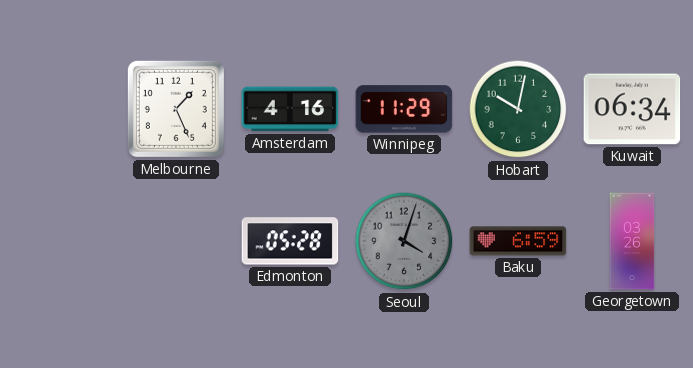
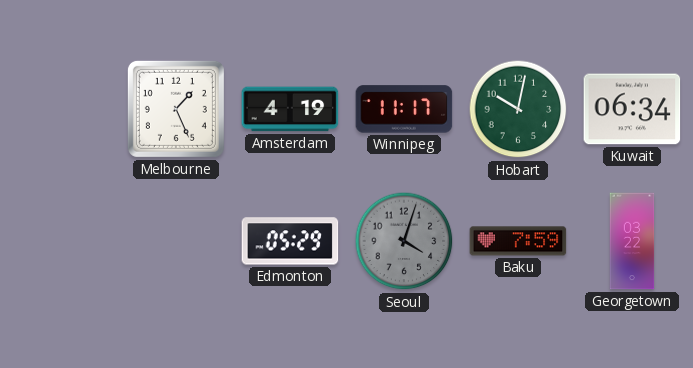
Amsterdam: 4:16 -> 4:19 (290, 109)
Winnipeg: 11:29 -> 11:17 (404, 109)
Edmonton: 05:28 -> 05:29 (290, 241)
Baku: 6:59 -> 7:59 (518, 241)
Georgetown: 03:26 -> 03:22 (632, 241)
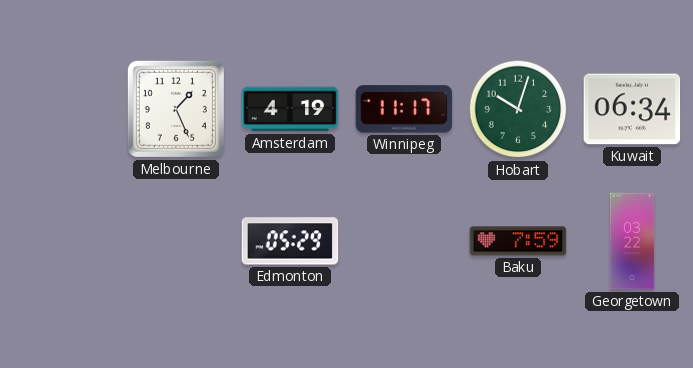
Hobart: 10:02 -> 10:03 (518, 109)
Seoul: 4:03 -> none (404, 241)
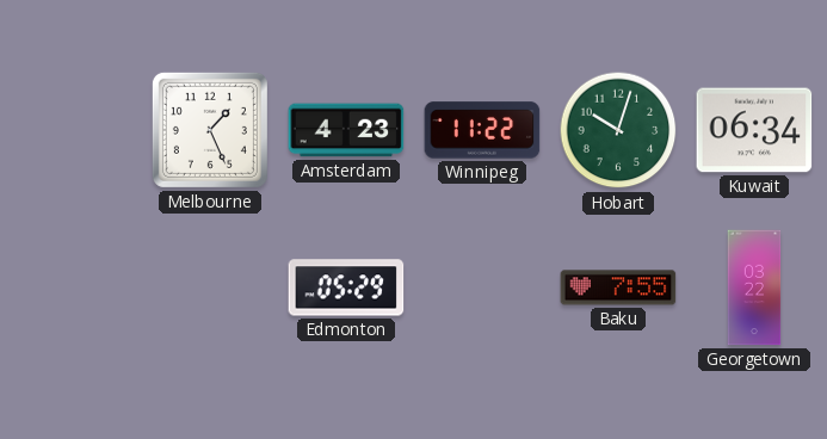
Amsterdam: 4:19 -> 4:23 (346, 130)
Winnipeg: 11:17 -> 11:22 (482, 130)
Baku: 7:59 -> 7:55 (618, 287)
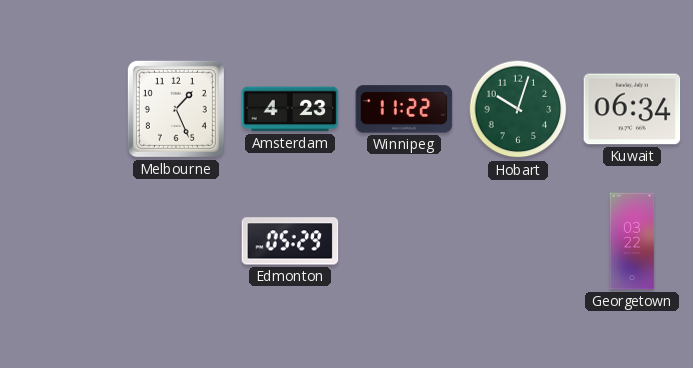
Baku: 7:55 -> none (618, 287)
